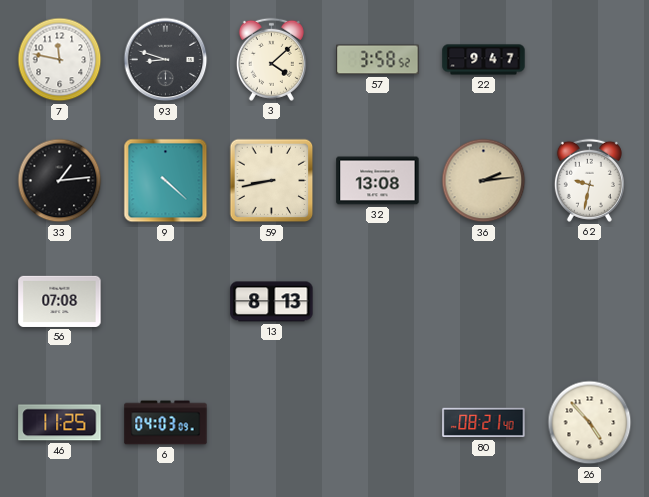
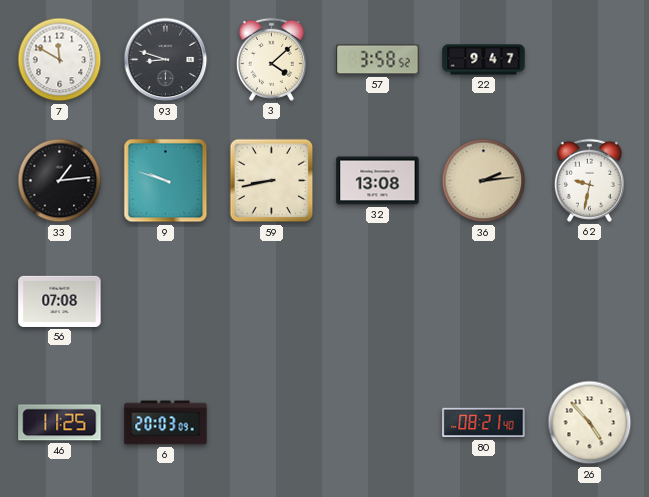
7: 11:47 -> 11:50 (60, 60)
9: 4:22 -> 9:48 (166, 181)
13: 8:13 -> none (272, 302)
6: 04:03 -> 20:03 (166, 423)
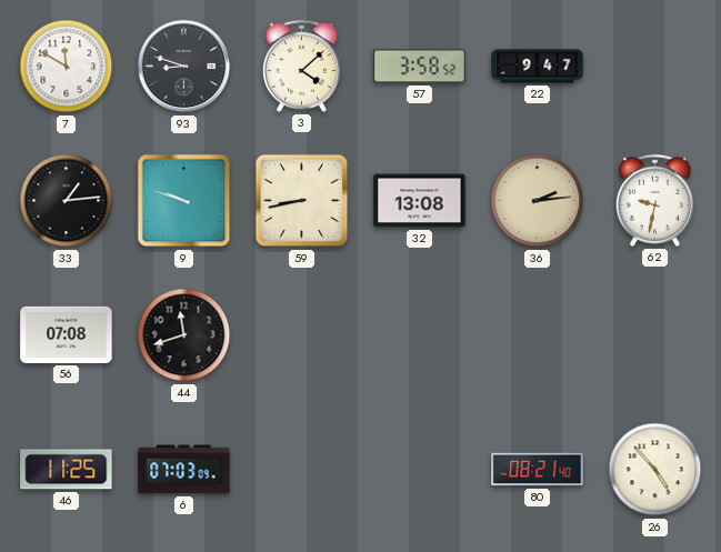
44: none -> 11:42 (184, 335)
6: 20:03 -> 07:03 (184, 470)
